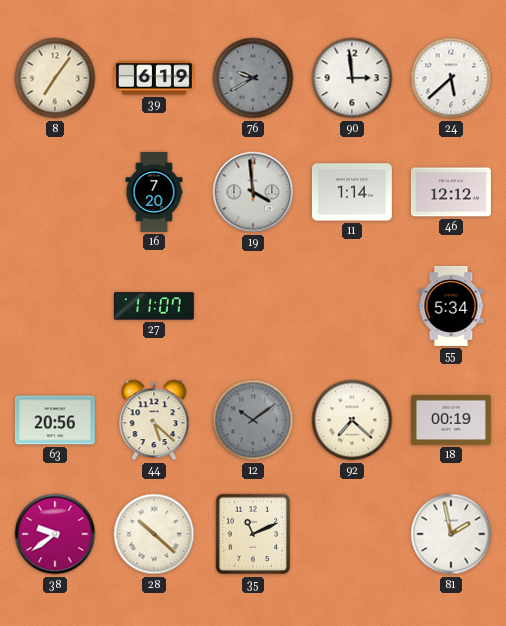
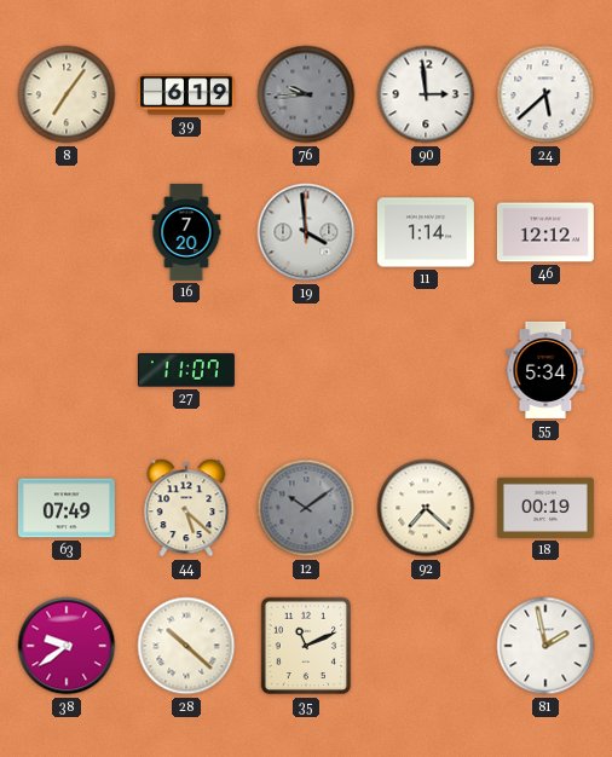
76: 9:40 -> 9:44 (306, 94)
63: 20:56 -> 07:49 (67, 508)
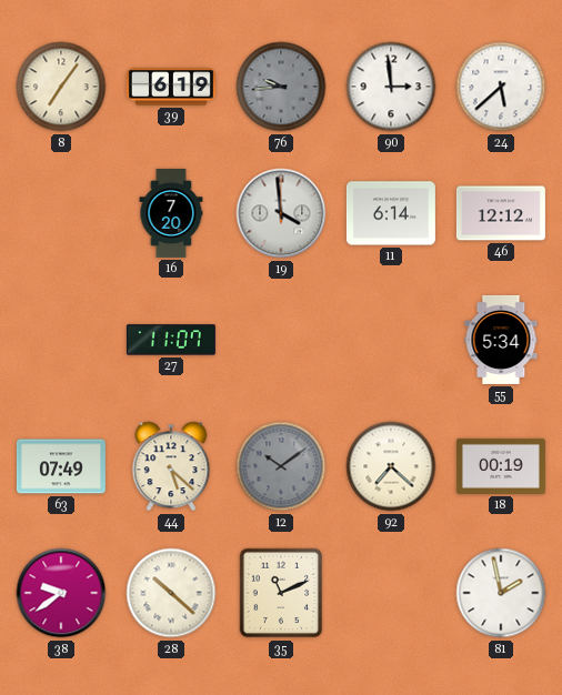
11: 1:14 -> 6:14 (391, 213)
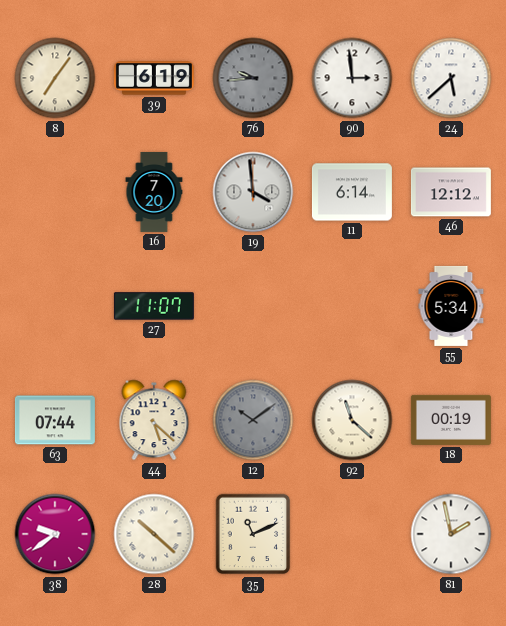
63: 07:49 -> 07:44 (55, 420)
92: 7:22 -> 11:22 (352, 420)
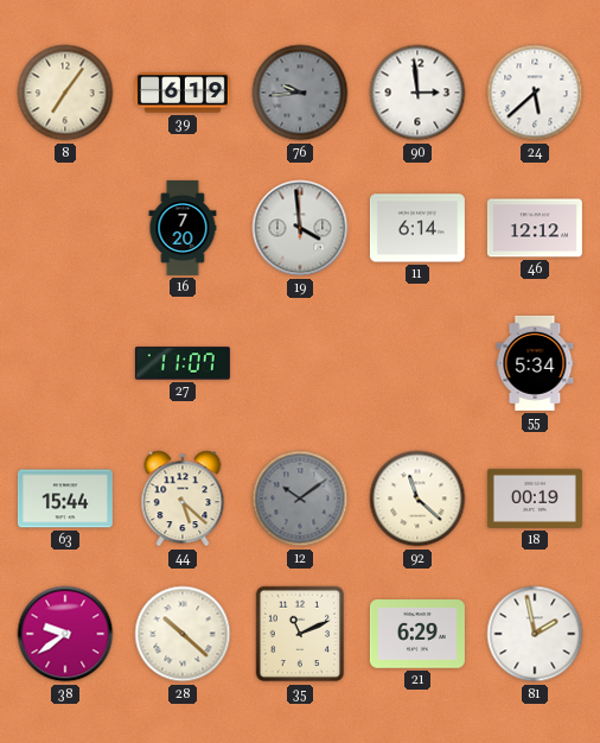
63: 07:44 -> 15:44 (65, 498)
21: none -> 6:29 (417, 634)
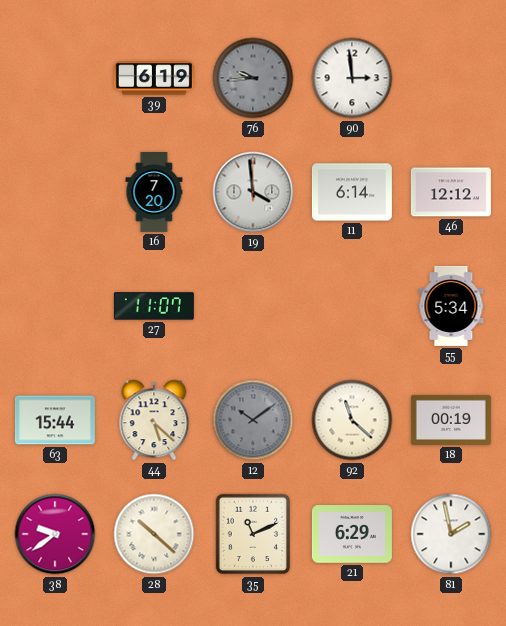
8: 7:06 -> none (65, 93)
24: 5:38 -> none (535, 93)
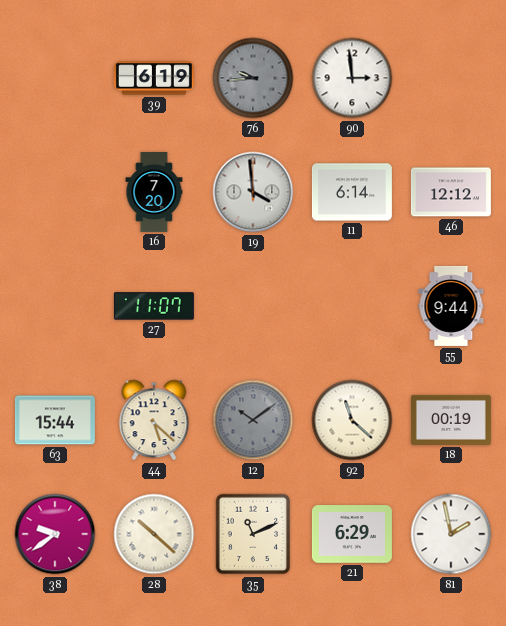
55: 5:34 -> 9:44 (451, 306)
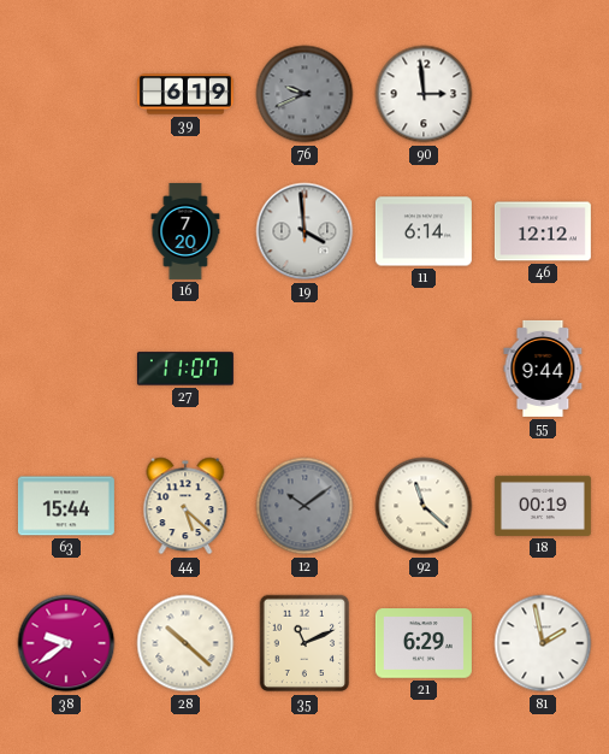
76: 9:44 -> 9:41 (304, 94)
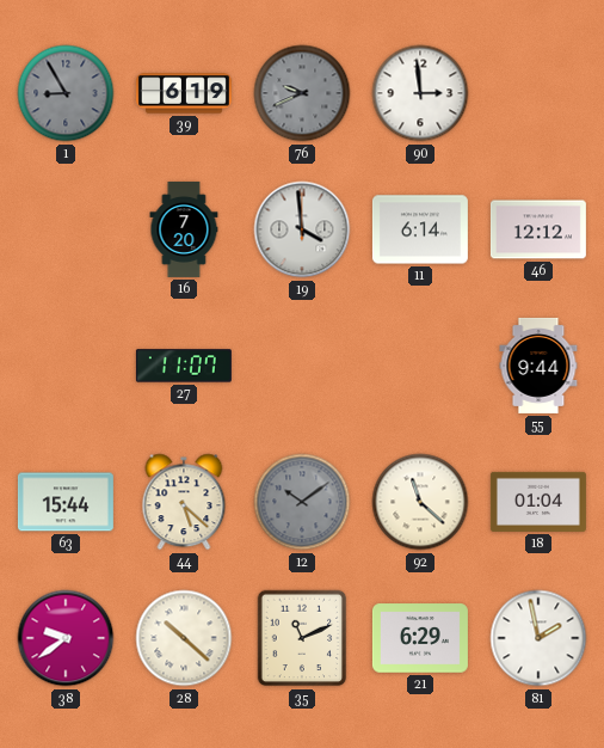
1: none -> 8:55 (66, 93)
18: 00:19 -> 01:04 (538, 502)
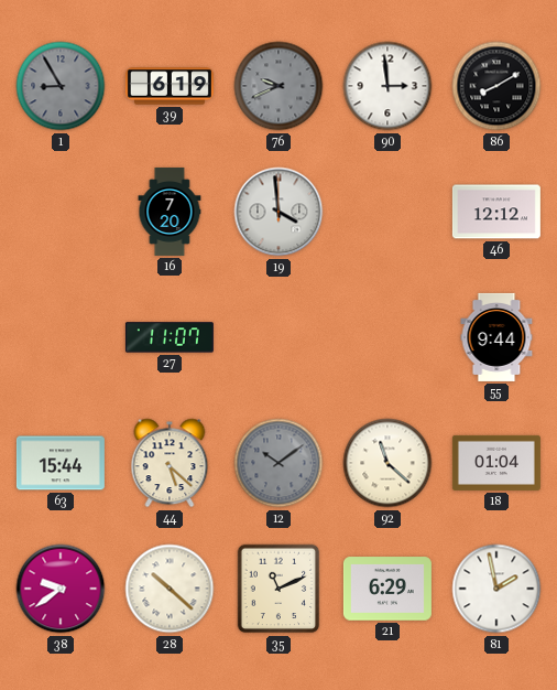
86: none -> 8:10 (496, 86)
11: 6:14 -> none (420, 229)
